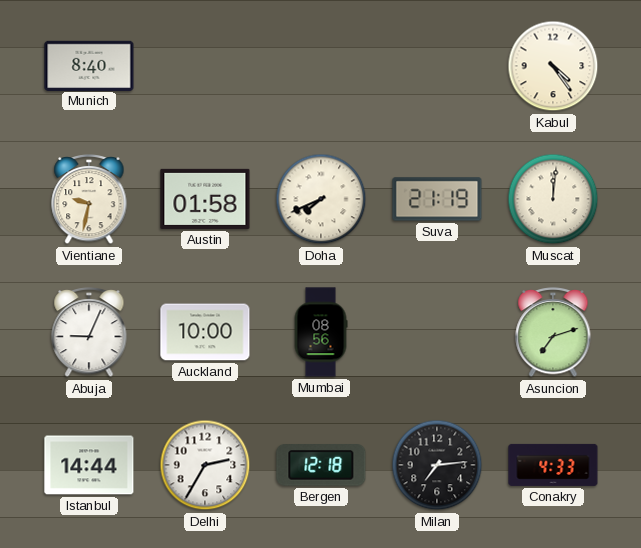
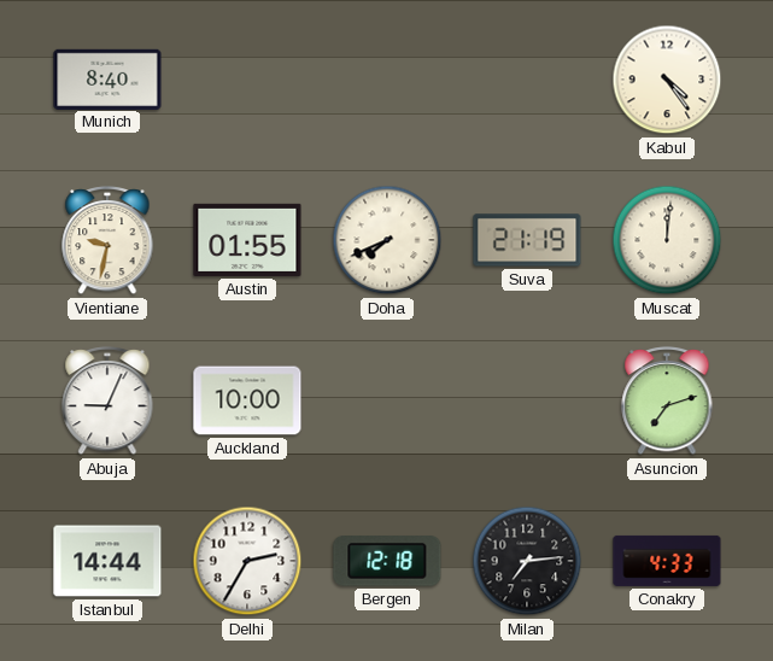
Austin: 01:58 -> 01:55 (247, 240)
Mumbai: 08:56 -> none (321, 332)
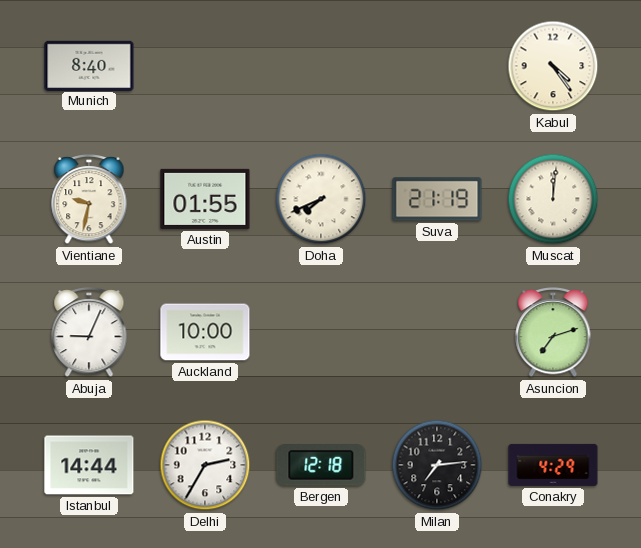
Conakry: 4:33 -> 4:29 (553, 465)
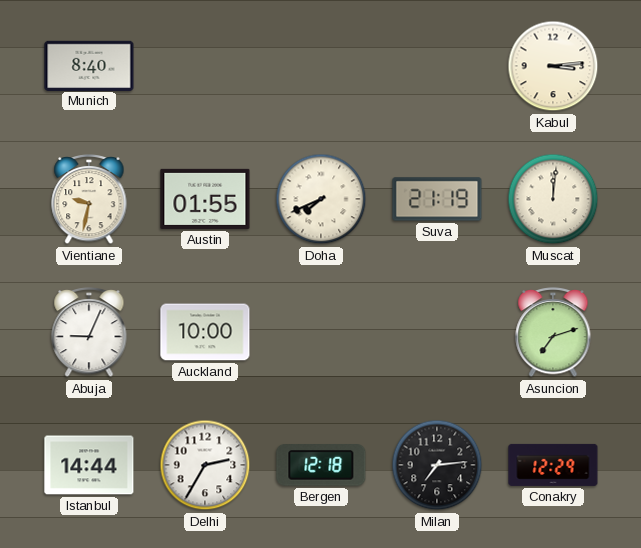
Kabul: 4:24 -> 3:14 (553, 66)
Conakry: 4:29 -> 12:29 (553, 465)
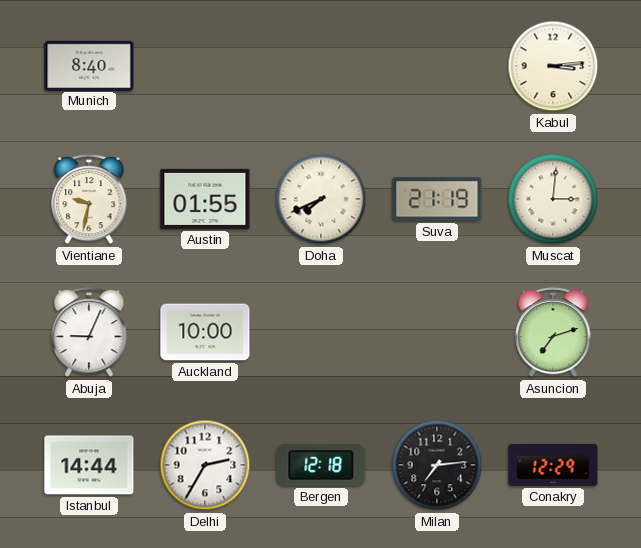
Muscat: 12:01 -> 3:01 (553, 199)
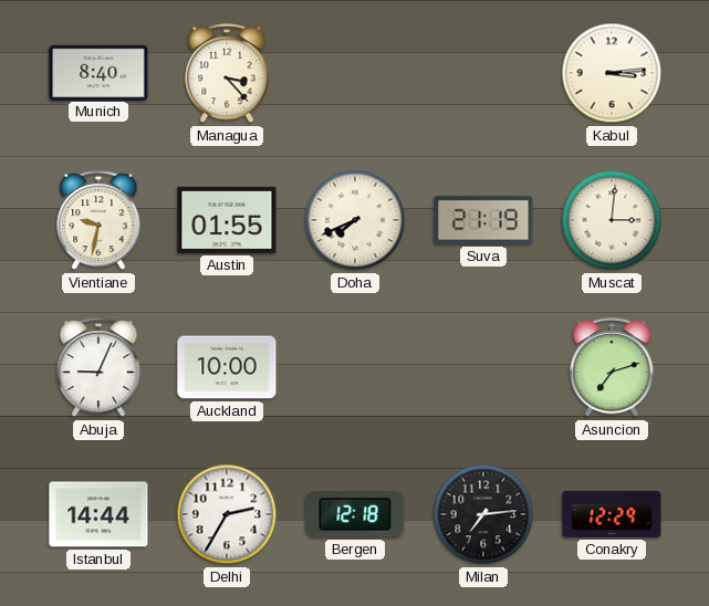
Managua: none -> 3:23 (227, 73)
